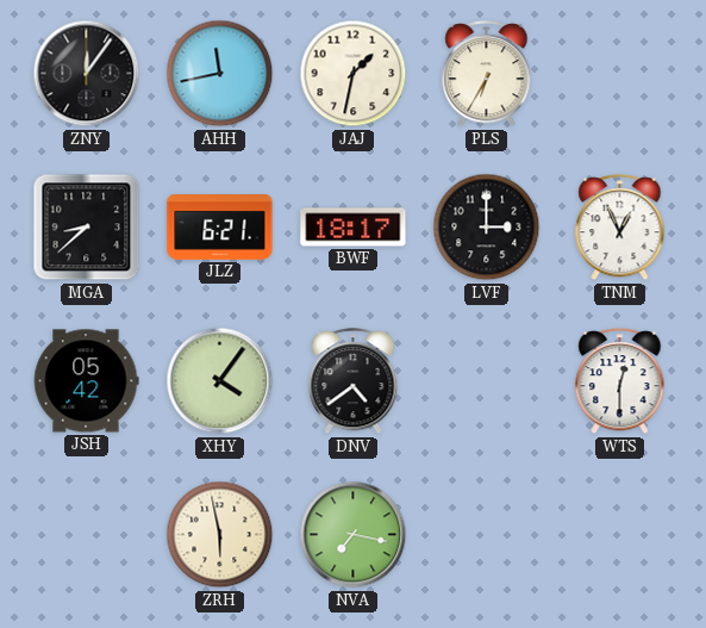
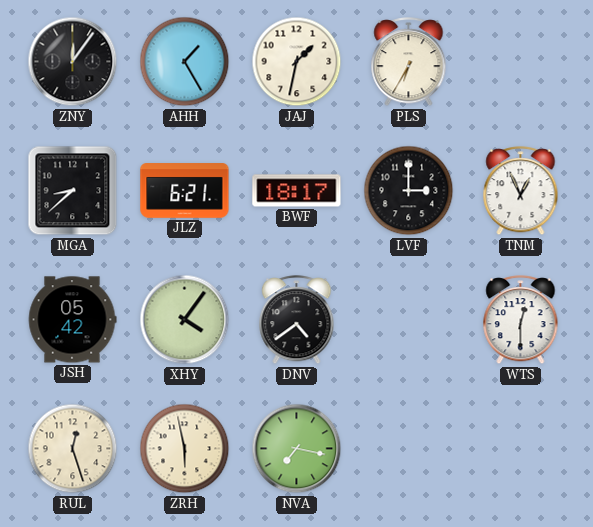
AHH: 11:43 -> 1:25 (185, 62)
RUL: none -> 12:27 (73, 449)
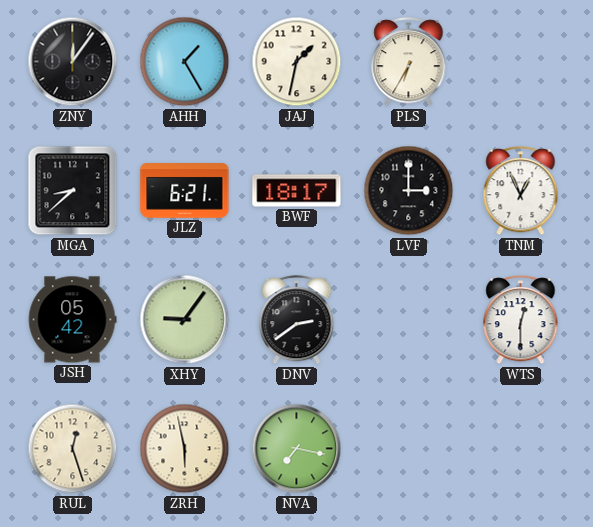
XHY: 4:06 -> 9:06 (185, 320)
DNV: 4:39 -> 2:39 (297, 320)
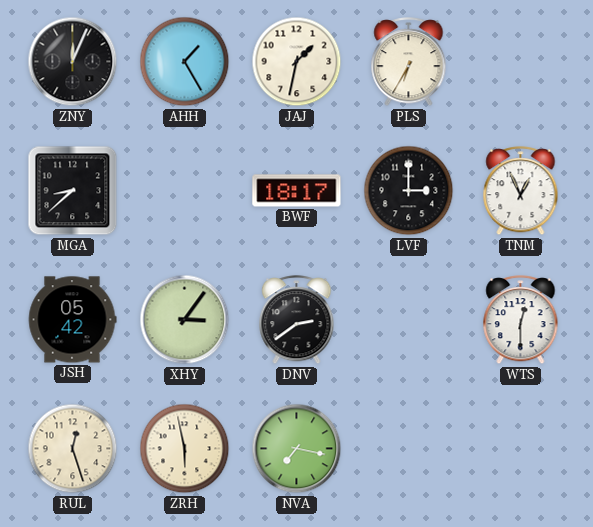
ZNY: 12:06 -> 12:04 (73, 62)
JLZ: 6:21 -> none (185, 191)
XHY: 9:06 -> 3:06 (185, 320)
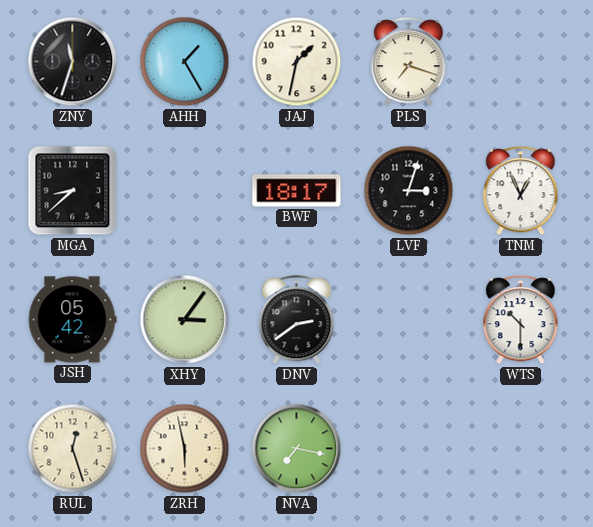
ZNY: 12:04 -> 11:33 (73, 62)
PLS: 6:35 -> 7:18 (409, 62)
LVF: 3:00 -> 3:03 (409, 191)
WTS: 12:30 -> 10:30 (521, 320)
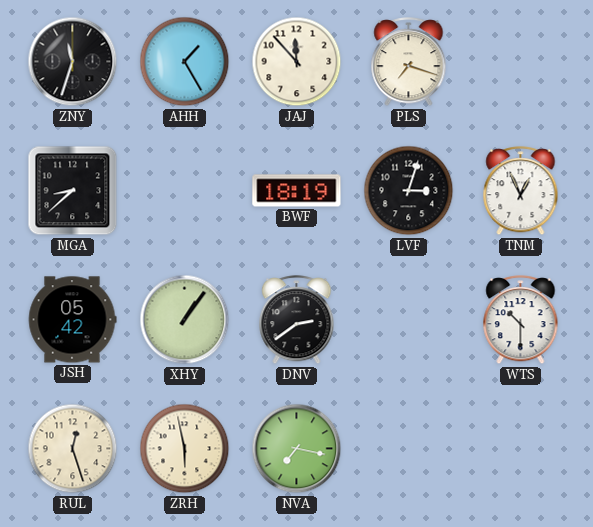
JAJ: 1:32 -> 11:53 (297, 62)
BWF: 18:17 -> 18:19 (297, 191)
XHY: 3:06 -> 1:06 (185, 320)
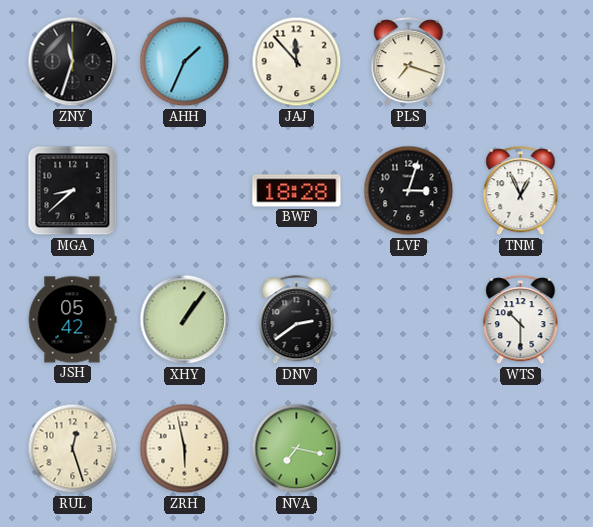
AHH: 1:25 -> 1:34 (185, 62)
BWF: 18:19 -> 18:28 (297, 191)
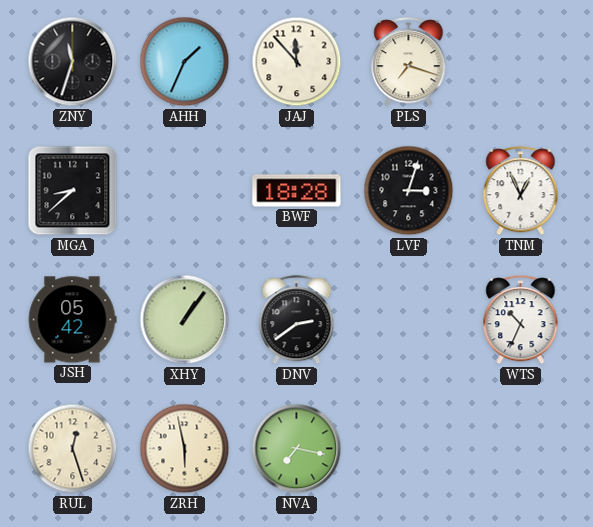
WTS: 10:30 -> 10:34 (521, 320)
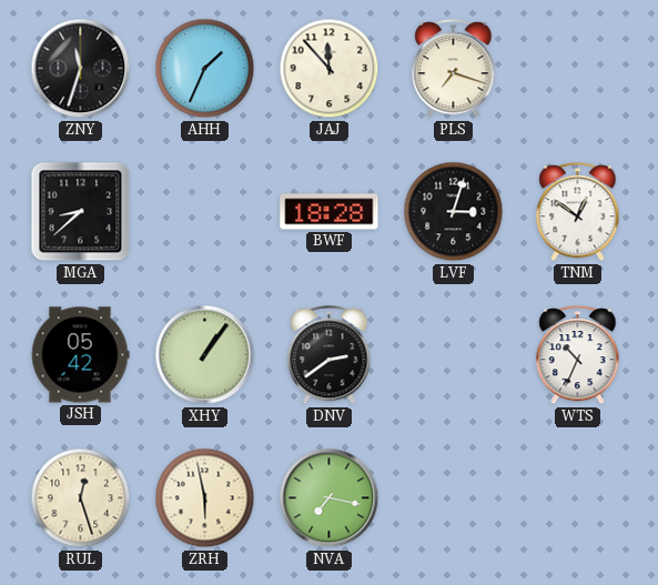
TNM: 12:56 -> 12:51 (578, 212)
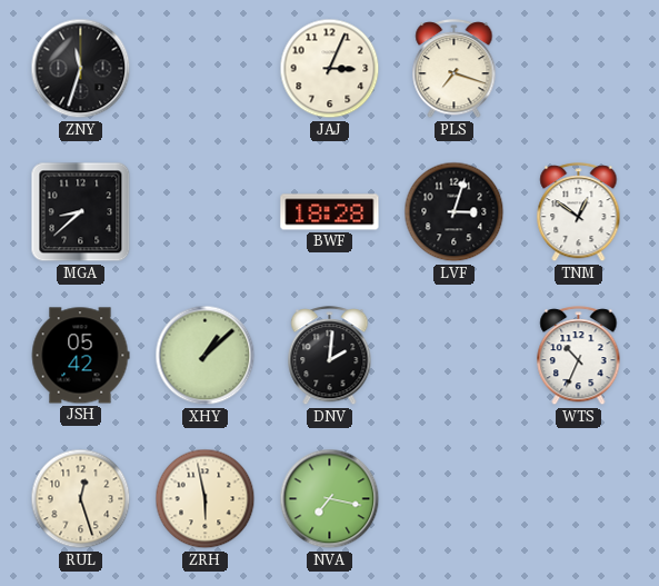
AHH: 1:34 -> none (205, 69)
JAJ: 11:53 -> 3:04 (330, 69)
XHY: 1:06 -> 1:08 (206, 356)
DNV: 2:39 -> 2:01 (330, 356)
